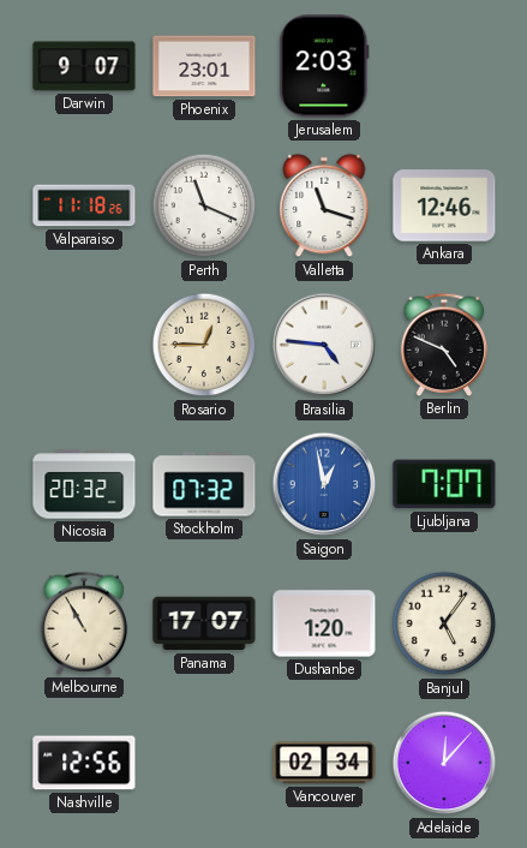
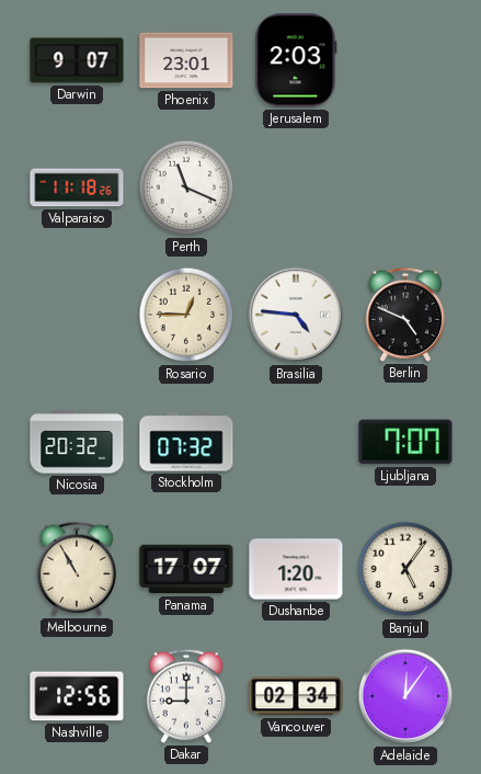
Valletta: 11:18 -> none (324, 205)
Ankara: 12:46 -> none (444, 205)
Saigon: 12:58 -> none (324, 484)
Dakar: none -> 9:00 (186, 696)
Adelaide: 12:07 -> 12:06 (405, 696)
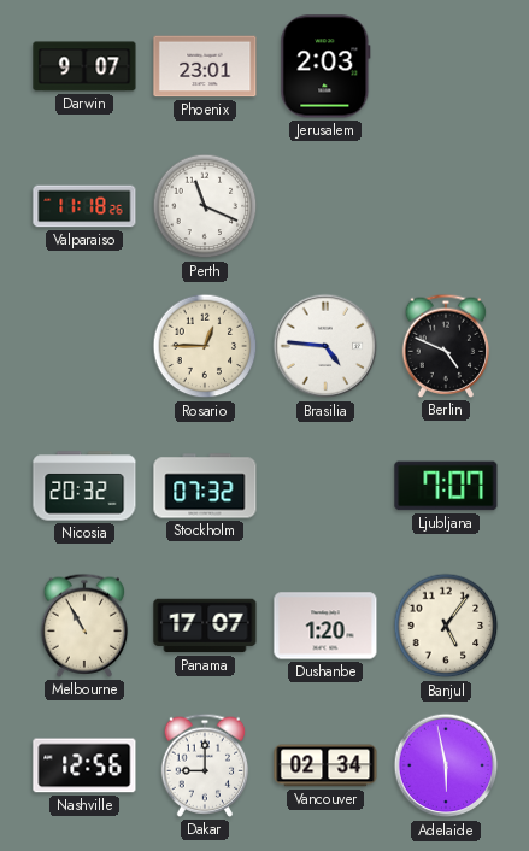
Adelaide: 12:06 -> 5:58 (446, 765)
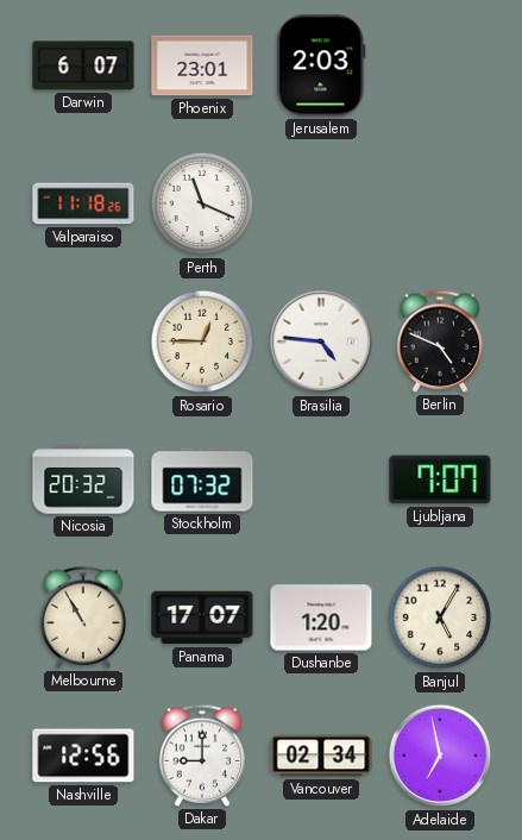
Darwin: 9:07 -> 6:07 (83, 65)
Banjul: 5:06 -> 5:05 (440, 618)
Adelaide: 5:58 -> 6:58 (440, 756)
